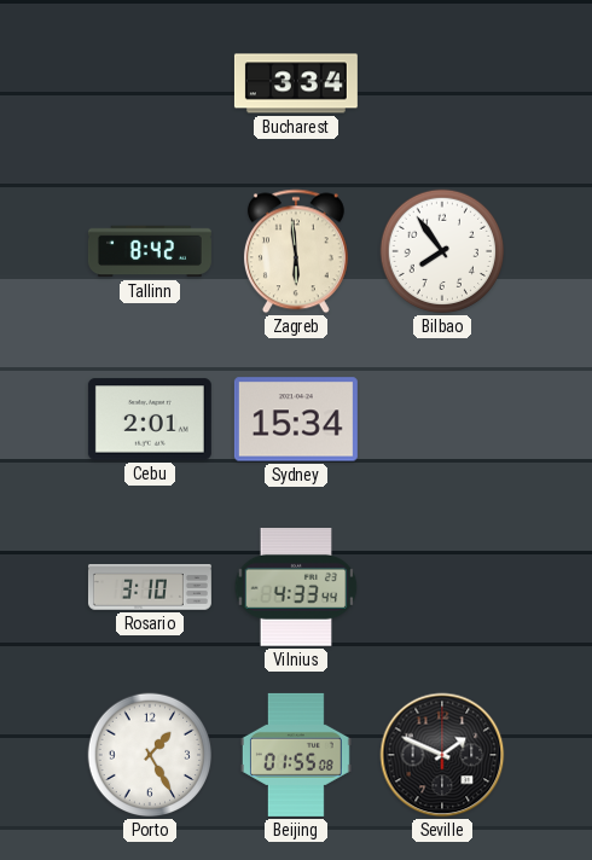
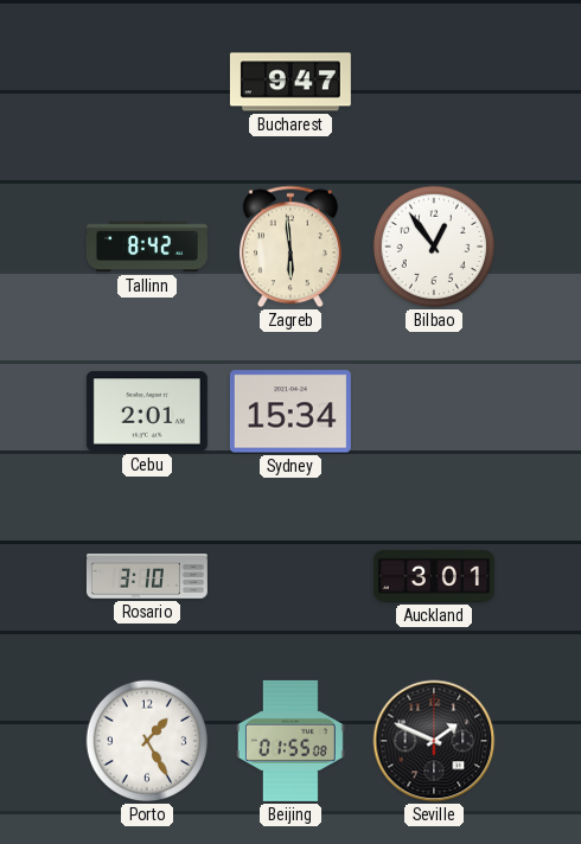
Bucharest: 3:34 -> 9:47 (290, 82)
Bilbao: 7:54 -> 12:54 (434, 247)
Vilnius: 4:33 -> none (296, 588)
Auckland: none -> 3:01 (434, 576)
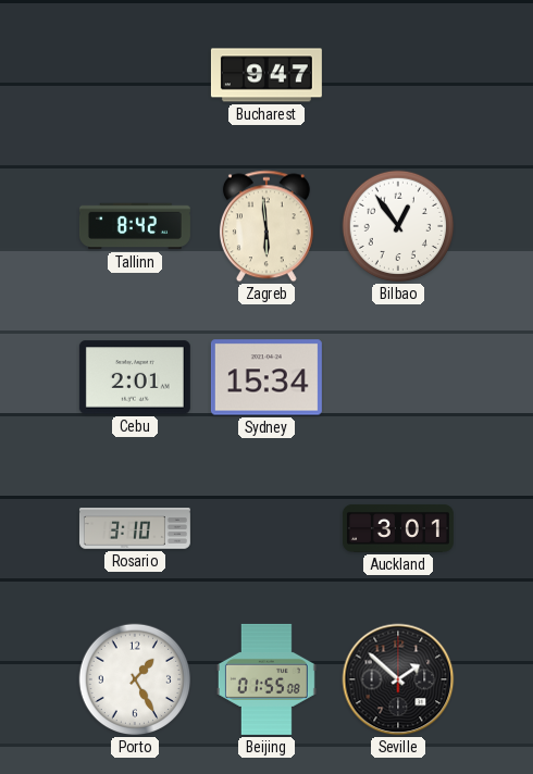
Seville: 1:49 -> 1:52 (398, 679)
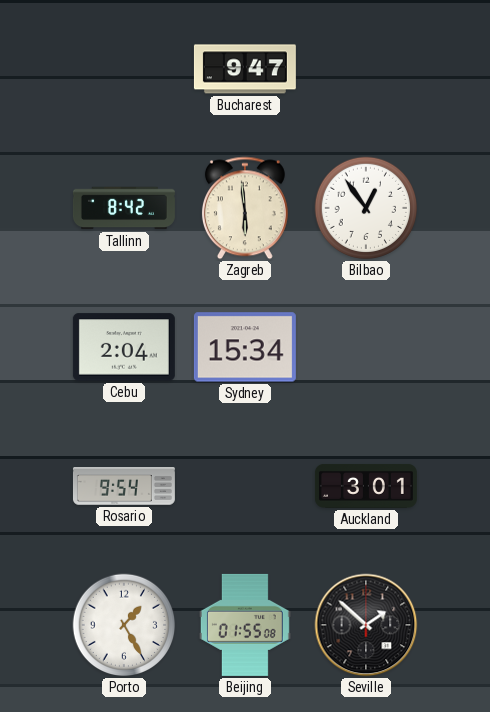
Cebu: 2:01 -> 2:04 (124, 347)
Rosario: 3:10 -> 9:54 (124, 486)
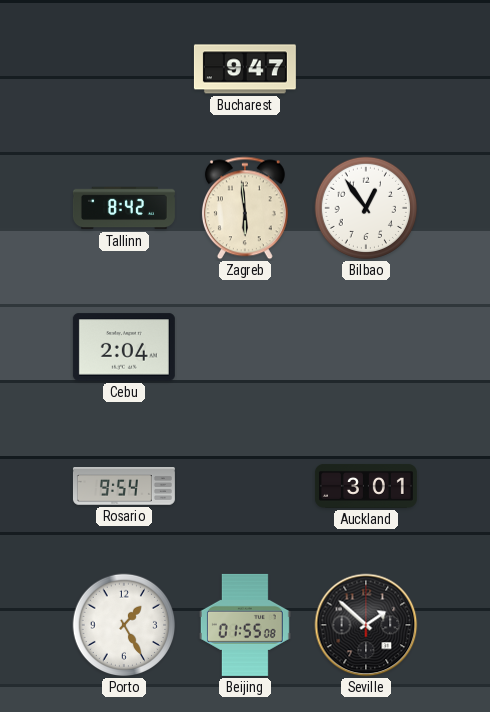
Sydney: 15:34 -> none (245, 347)
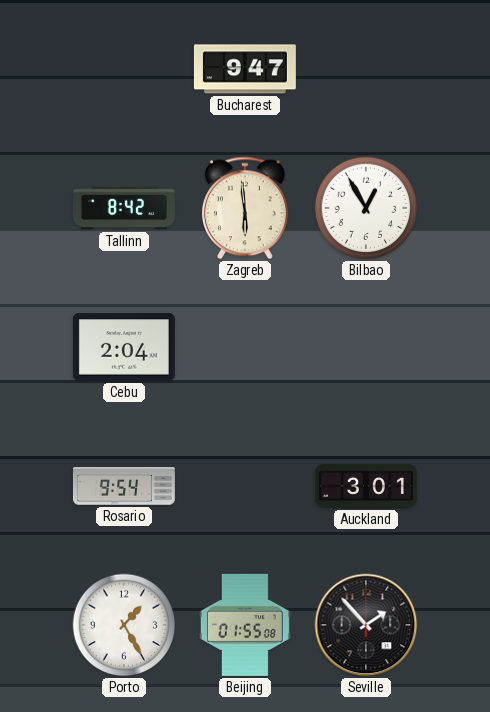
Bilbao: 12:54 -> 12:55 (366, 208)
Seville: 1:52 -> 1:53 (366, 625)
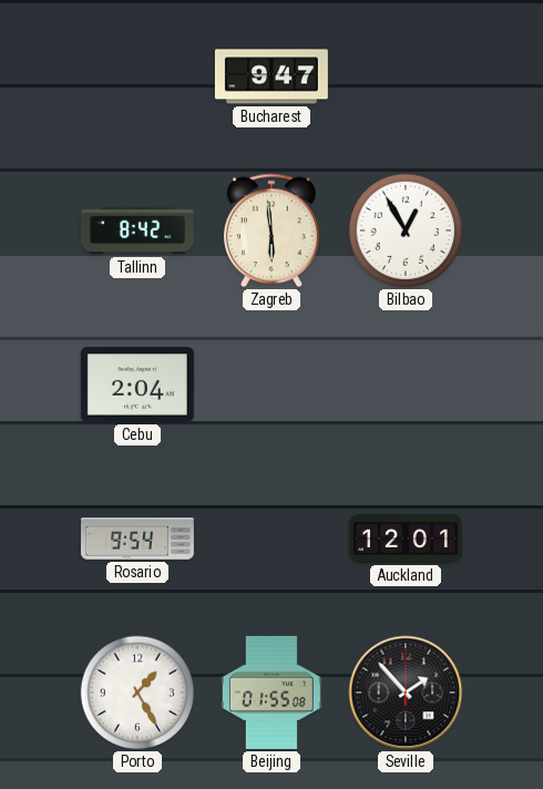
Auckland: 3:01 -> 12:01 (406, 539)
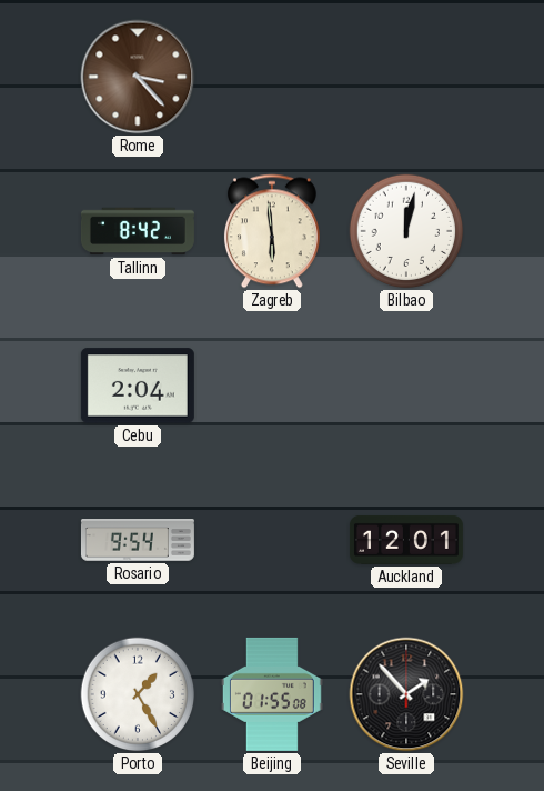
Rome: none -> 3:23 (138, 77)
Bucharest: 9:47 -> none (271, 76)
Bilbao: 12:55 -> 12:02 (406, 231)
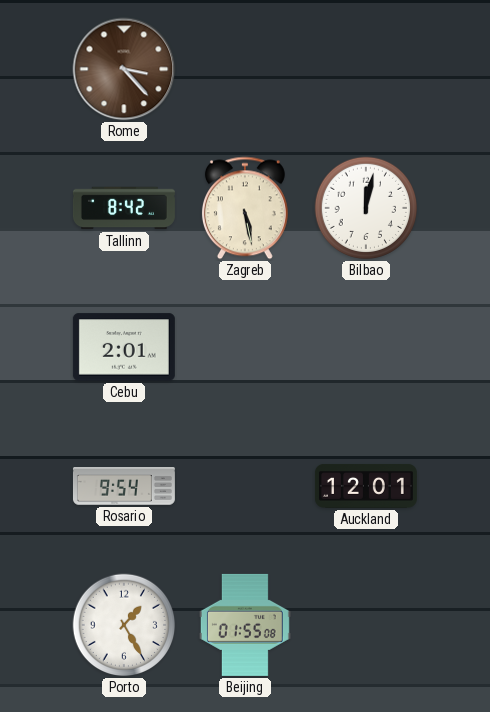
Zagreb: 5:59 -> 5:28 (245, 208)
Cebu: 2:04 -> 2:01 (124, 347)
Seville: 1:53 -> none (406, 694)
